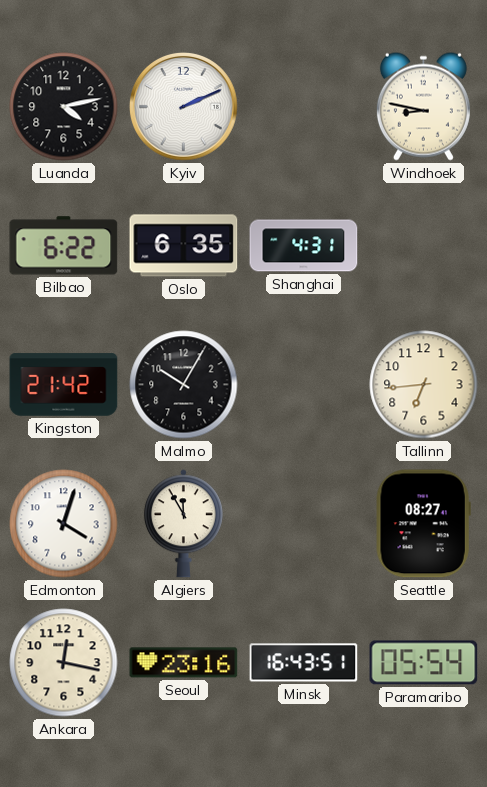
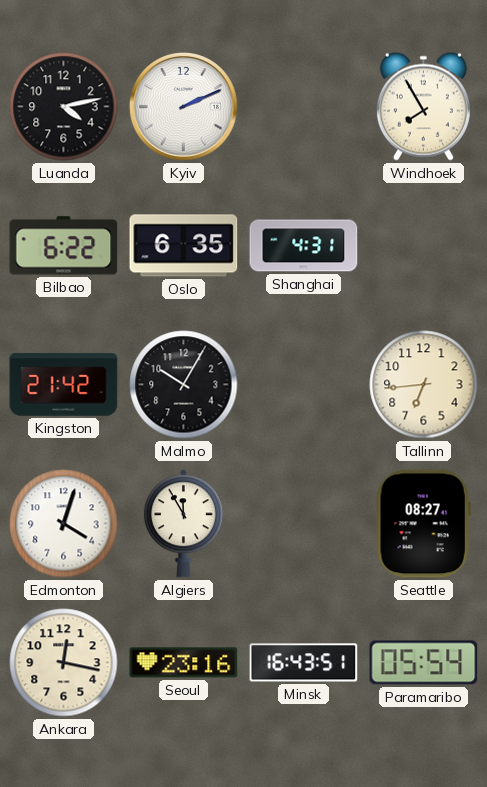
Windhoek: 8:47 -> 7:55 (423, 106)
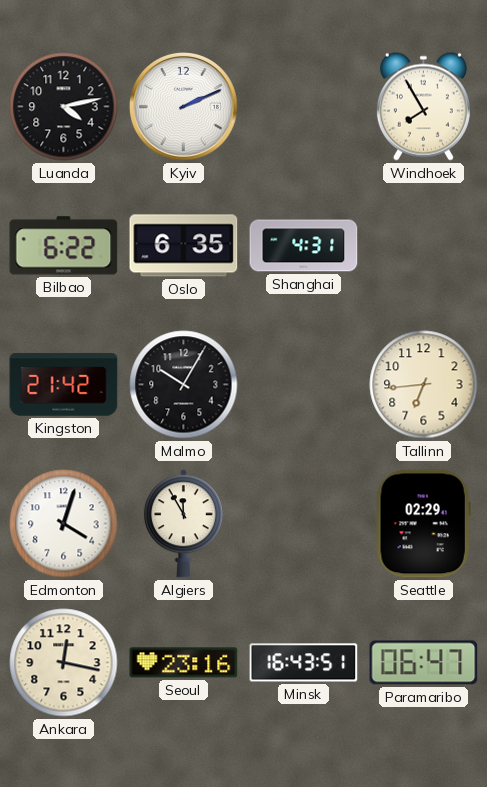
Seattle: 08:27 -> 02:29 (423, 524)
Paramaribo: 05:54 -> 06:47 (424, 663)
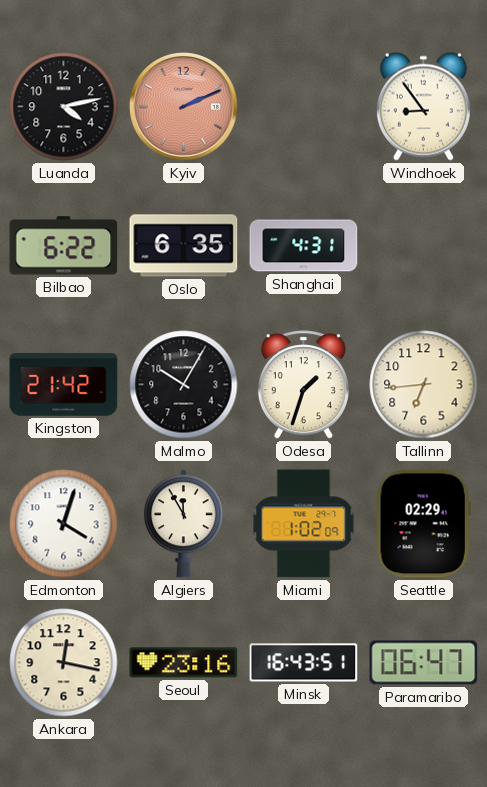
Kyiv dial: white -> salmon (183, 106)
Windhoek: 7:55 -> 8:54 (423, 106)
Odesa: none -> 1:33 (303, 385)
Miami: none -> 1:02 (304, 524)
